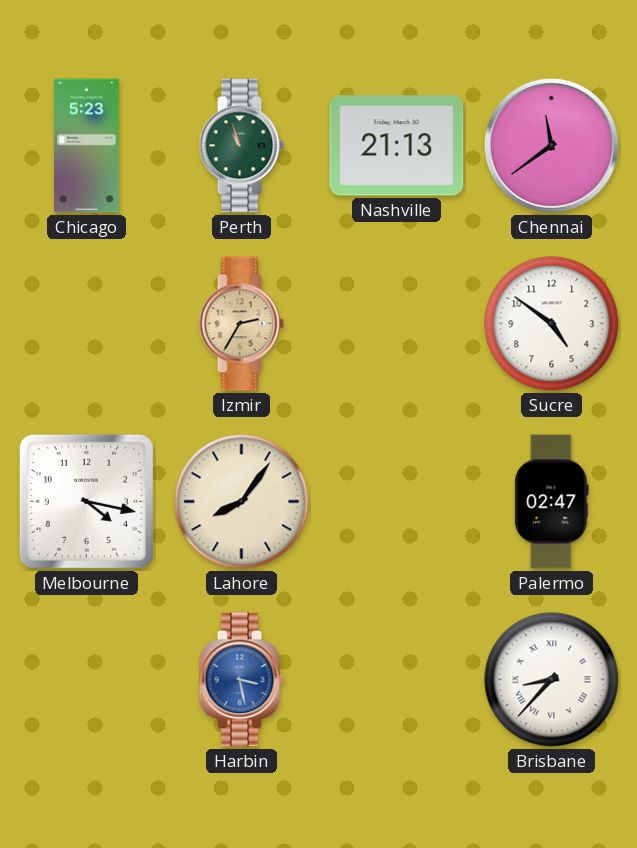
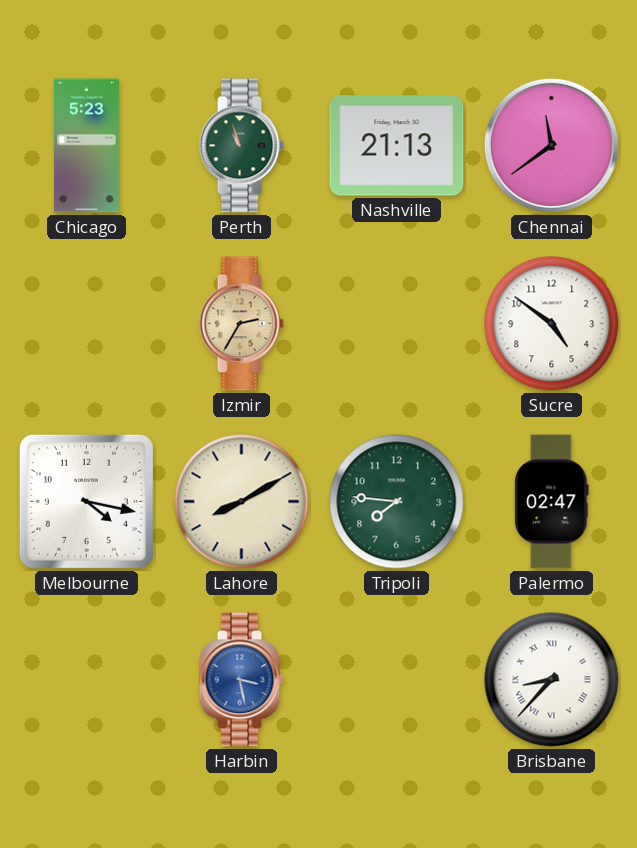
Lahore: 8:06 -> 8:10 (242, 502)
Tripoli: none -> 7:46 (397, 502)
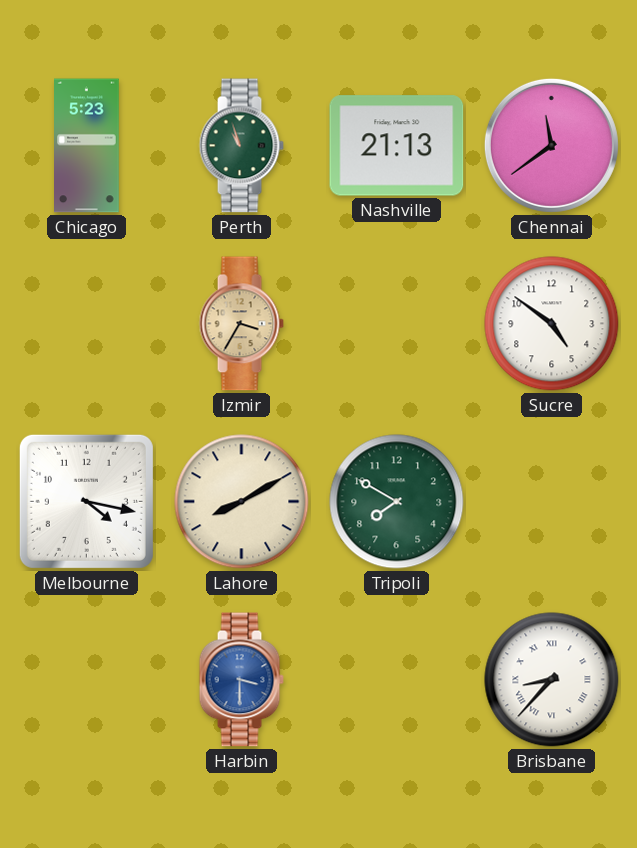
Izmir: 2:35 -> 3:35 (241, 324)
Tripoli: 7:46 -> 7:50 (397, 502)
Palermo: 02:47 -> none (552, 502)
Harbin: 3:28 -> 3:30 (241, 680)
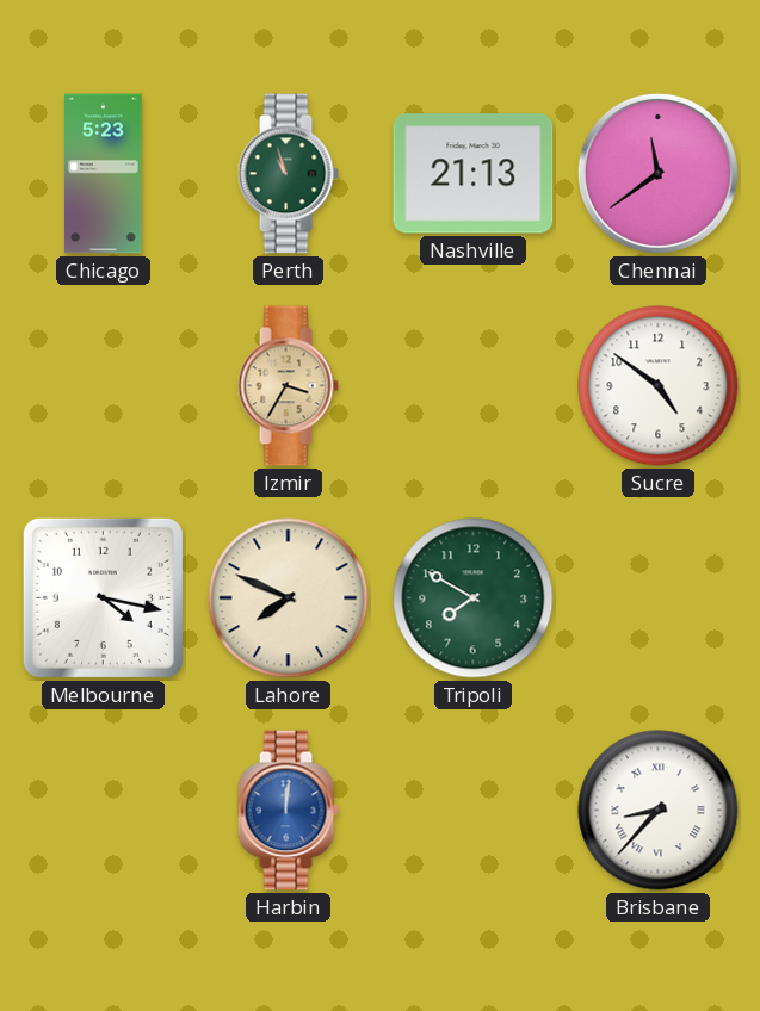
Lahore: 8:10 -> 7:49 (289, 598)
Harbin: 3:30 -> 12:01 (288, 811)
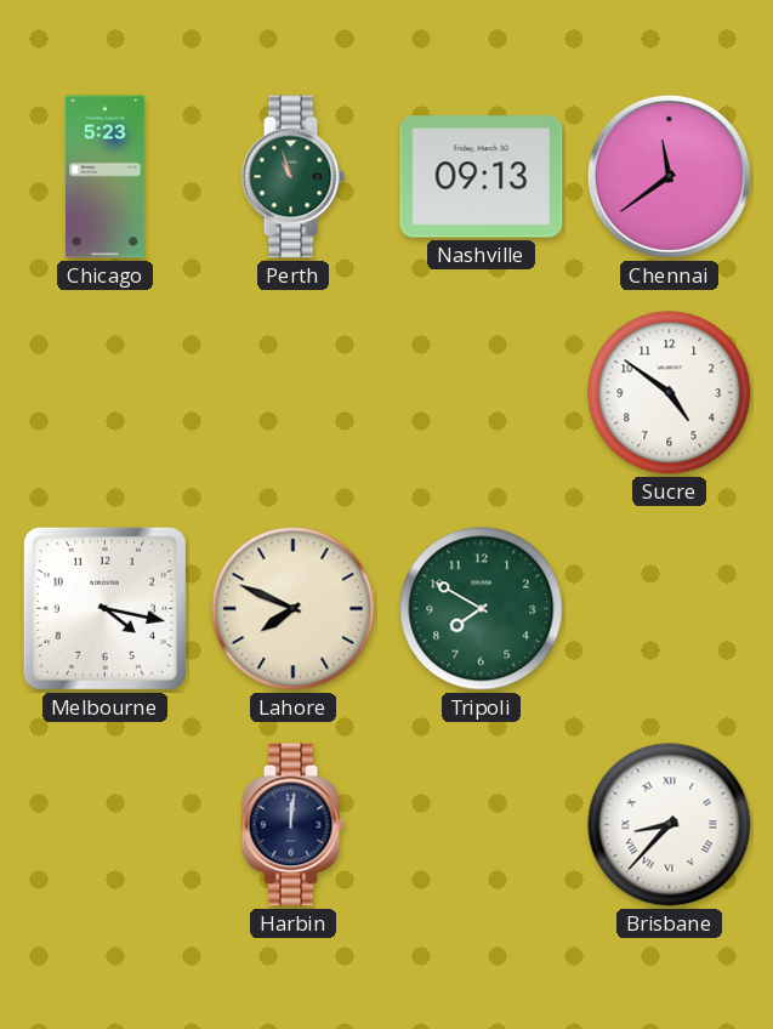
Nashville: 21:13 -> 09:13 (482, 177)
Izmir: 3:35 -> none (288, 386)
Harbin dial: blue -> navy (292, 825)
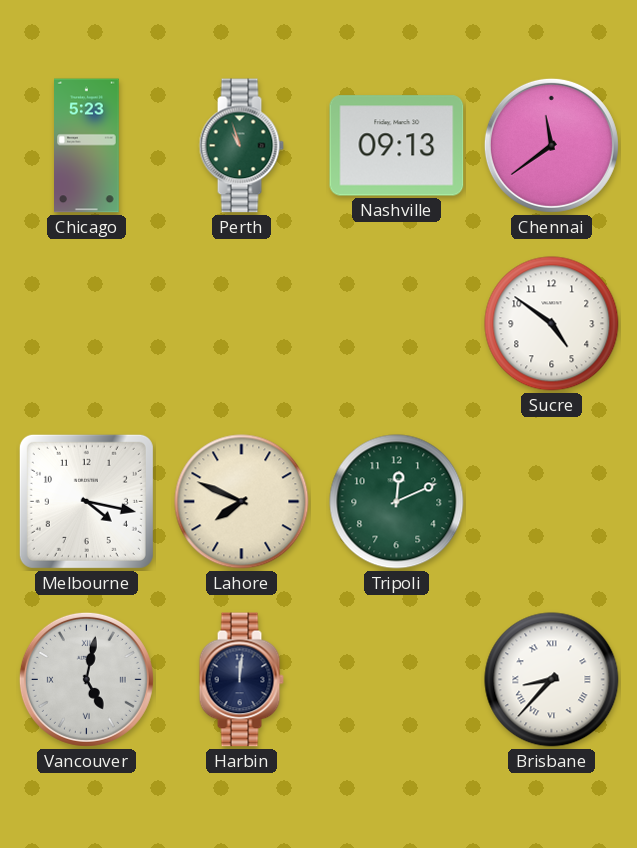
Tripoli: 7:50 -> 12:11 (397, 502)
Vancouver: none -> 5:02 (86, 679)
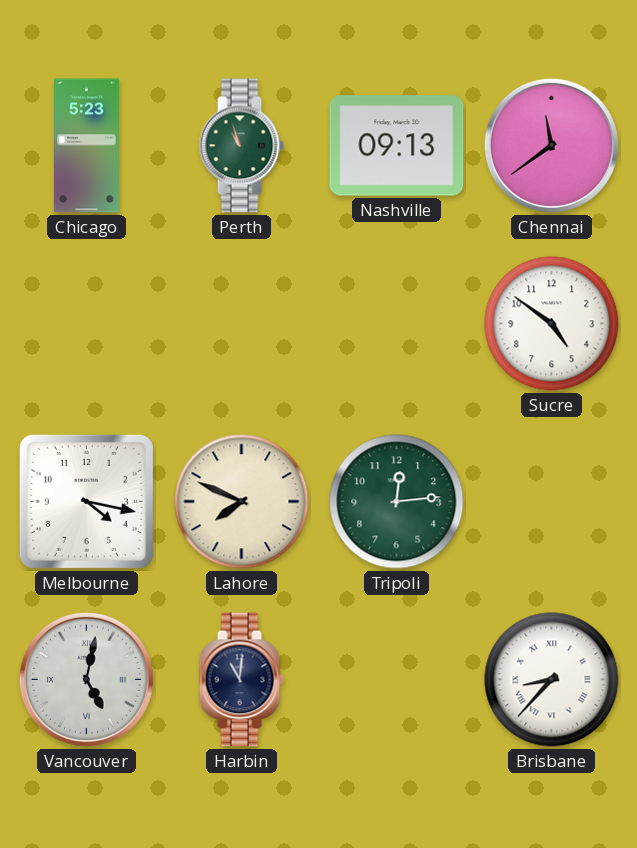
Tripoli: 12:11 -> 12:14 (397, 502)
Harbin: 12:01 -> 11:01 (241, 680)
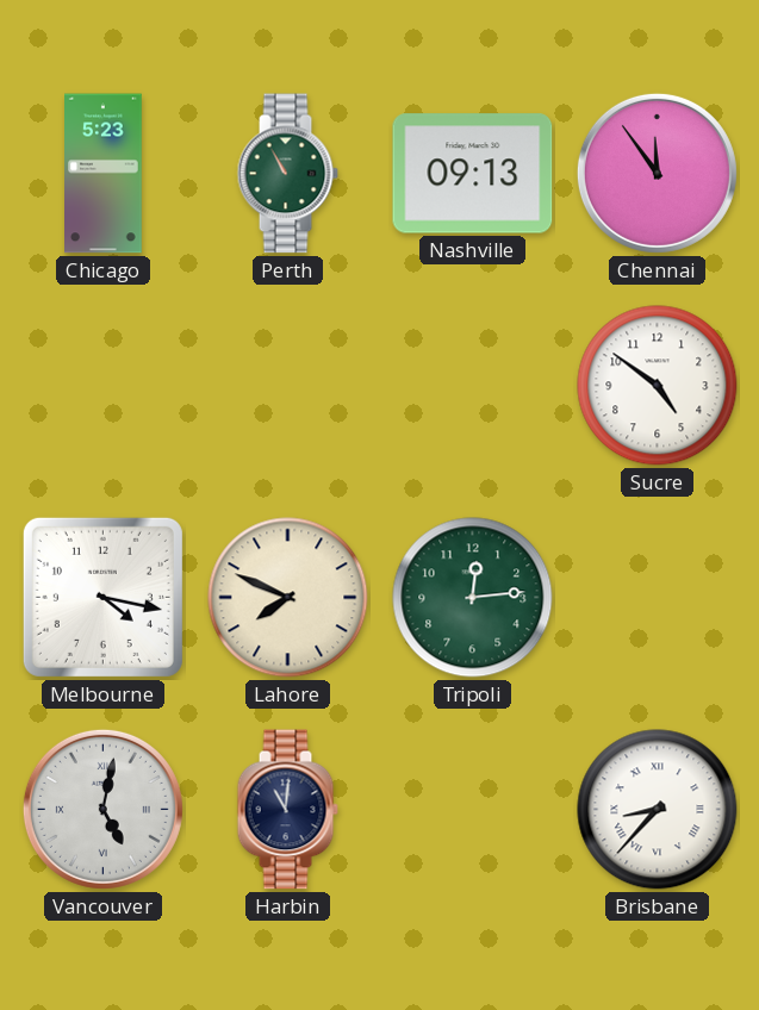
Perth: 10:57 -> 10:55 (287, 174)
Chennai: 11:39 -> 11:54 (657, 173)
